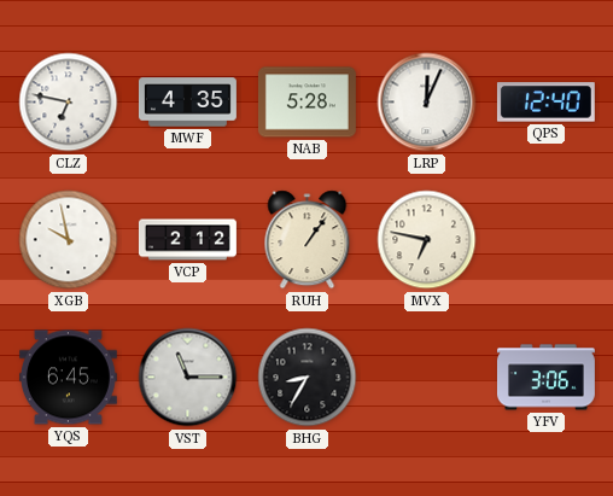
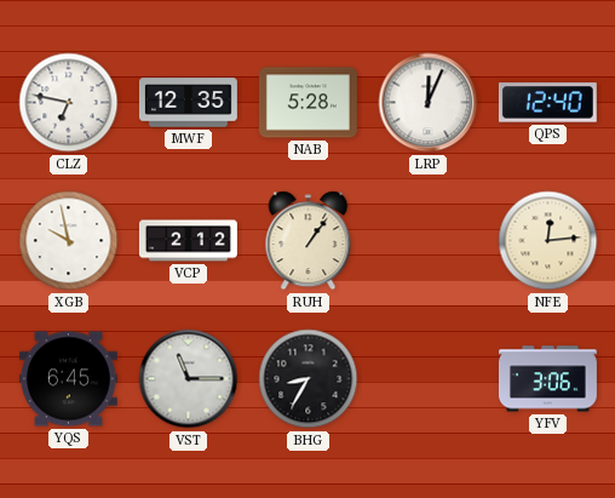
MWF: 4:35 -> 12:35 (188, 103)
MVX: 6:47 -> none (427, 240)
NFE: none -> 12:14 (548, 241)
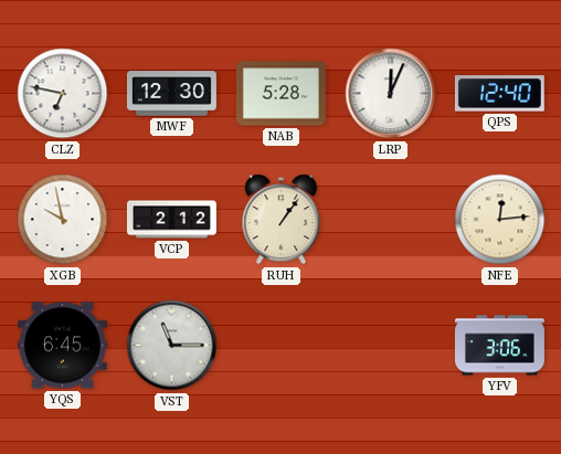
MWF: 12:35 -> 12:30 (171, 94)
BHG: 8:35 -> none (309, 379)
